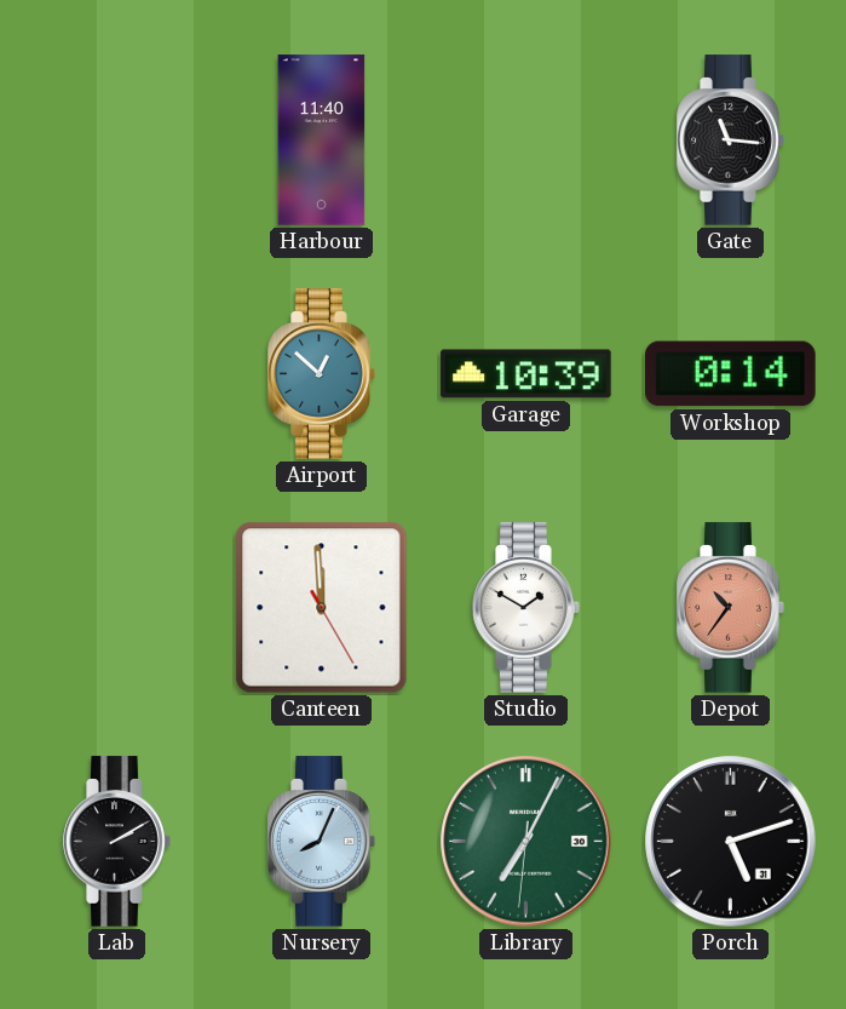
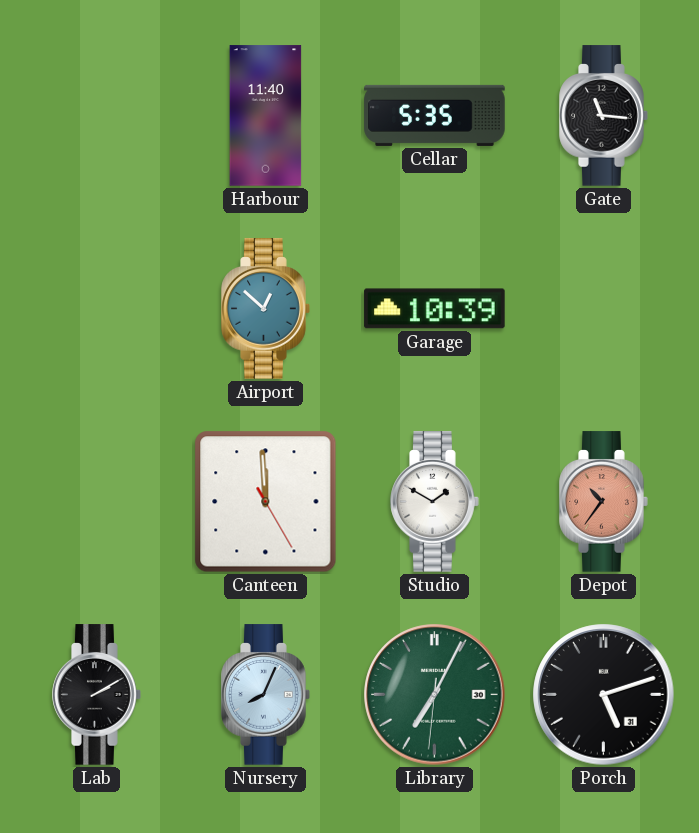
Cellar: none -> 5:35 (435, 115)
Workshop: 0:14 -> none (731, 374)
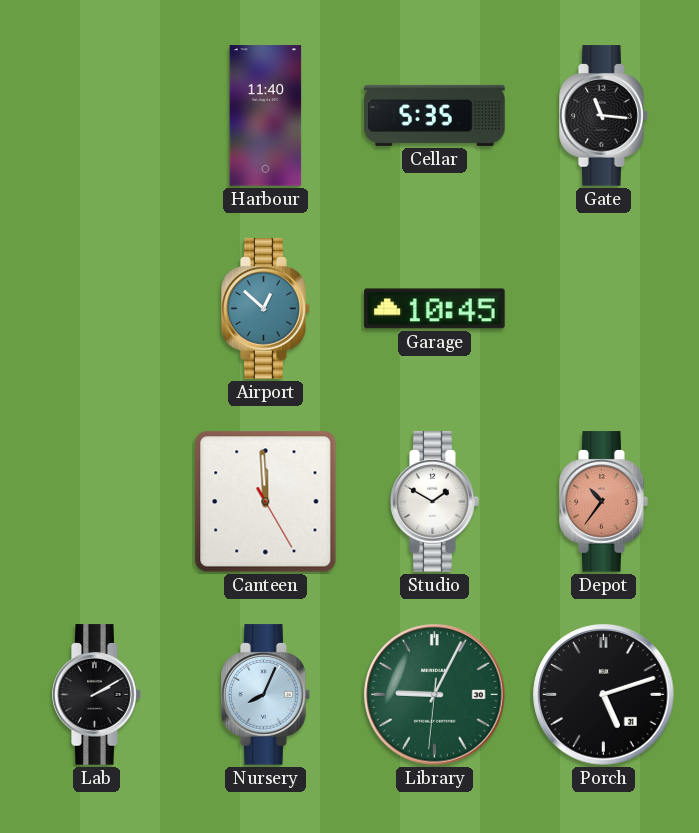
Garage: 10:39 -> 10:45 (435, 309)
Library: 7:04 -> 9:04 (435, 695)
